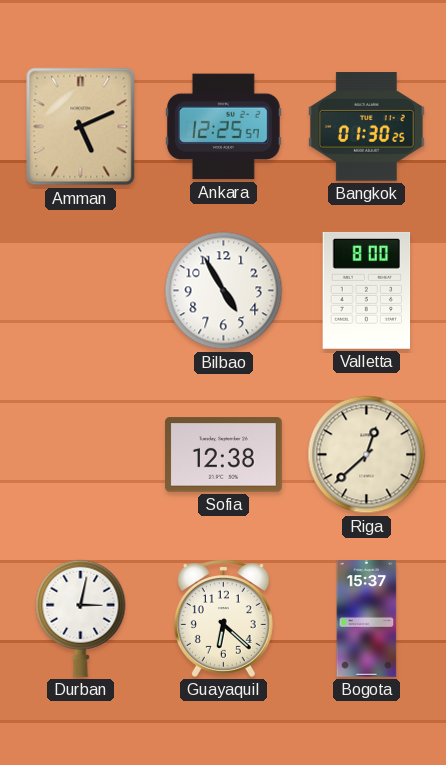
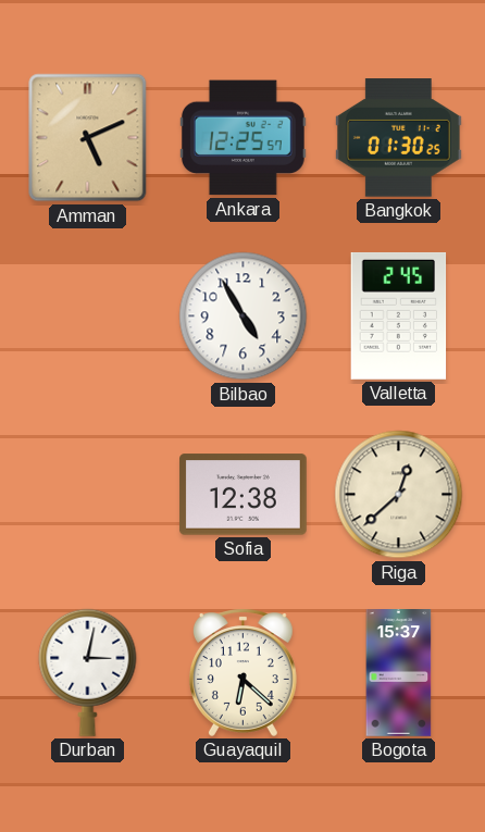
Valletta: 8:00 -> 2:45 (399, 315)
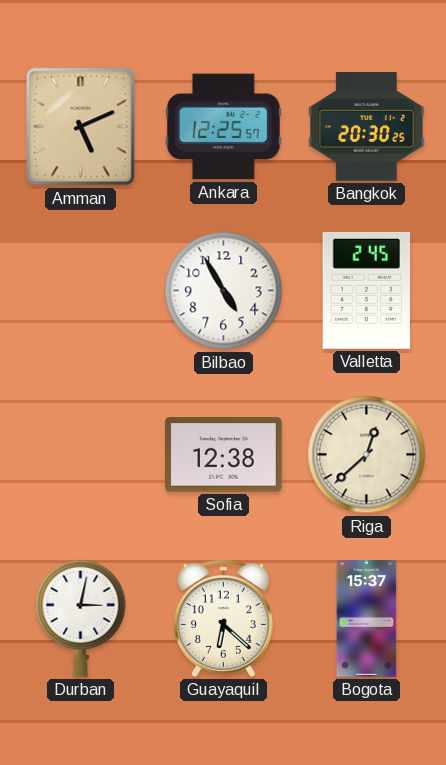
Bangkok: 01:30 -> 20:30 (366, 127)
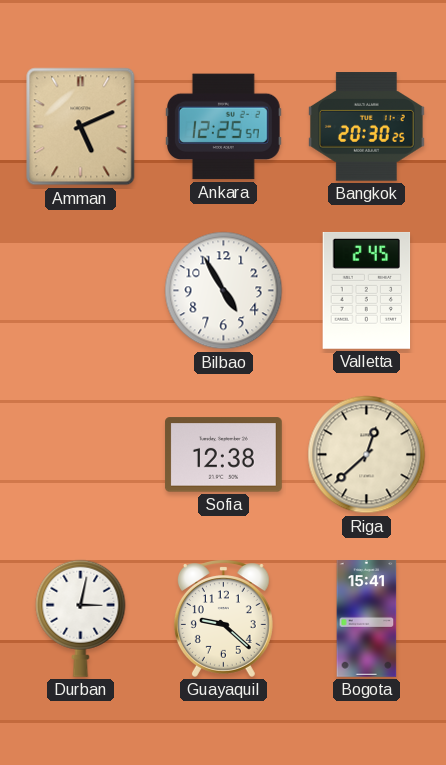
Guayaquil: 6:22 -> 9:22 (223, 618)
Bogota: 15:37 -> 15:41 (367, 619)
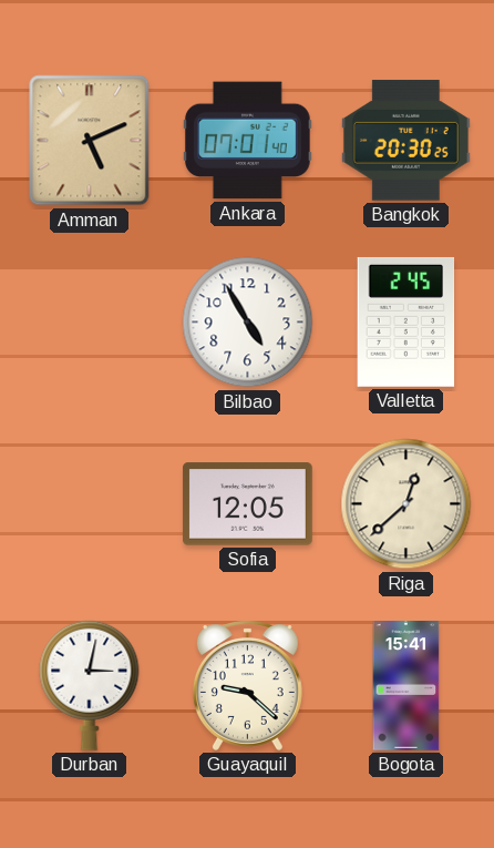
Ankara: 12:25 -> 07:01 (247, 141)
Sofia: 12:38 -> 12:05 (248, 504)
